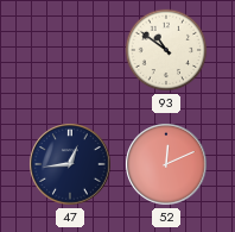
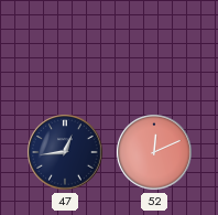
93: 10:51 -> none (166, 50)
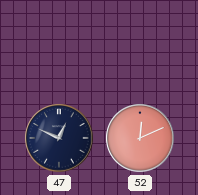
47: 12:44 -> 12:49 (59, 138)
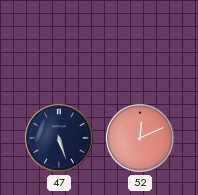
47: 12:49 -> 5:27 (59, 138)
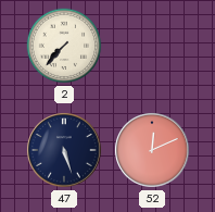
2: none -> 7:37 (64, 46)
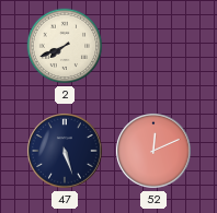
2: 7:37 -> 7:41 (65, 46)
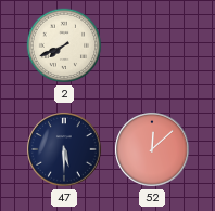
47: 5:27 -> 5:30 (64, 149)
52: 12:11 -> 12:08 (152, 149)
